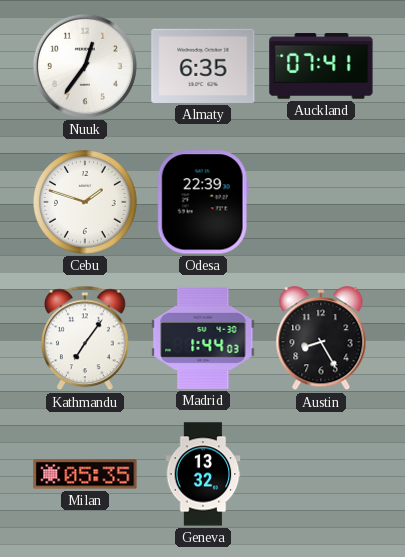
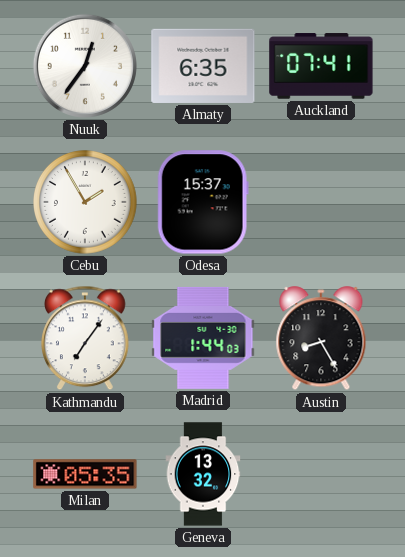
Cebu: 1:48 -> 1:55 (86, 203)
Odesa: 22:39 -> 15:37 (203, 202)
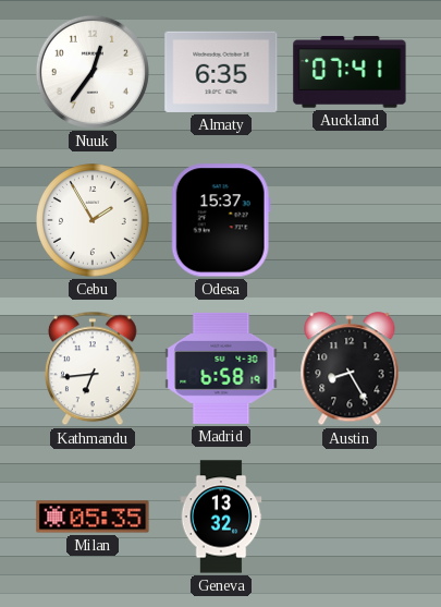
Kathmandu: 7:06 -> 6:44 (94, 368)
Madrid: 1:44 -> 6:58 (221, 368)
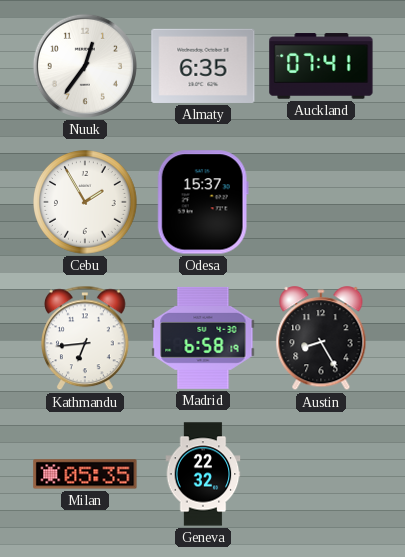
Geneva: 13:32 -> 22:32 (203, 474)
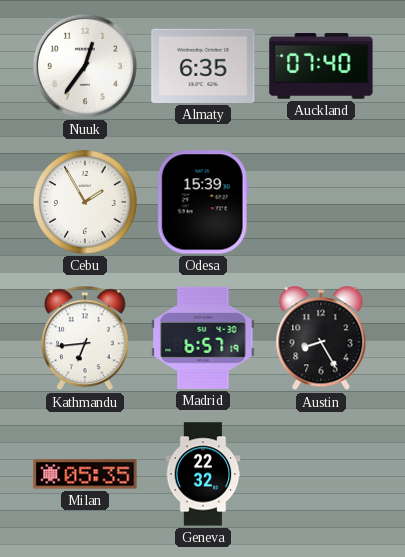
Auckland: 07:41 -> 07:40 (321, 66)
Odesa: 15:37 -> 15:39 (203, 202)
Madrid: 6:58 -> 6:57 (203, 338)
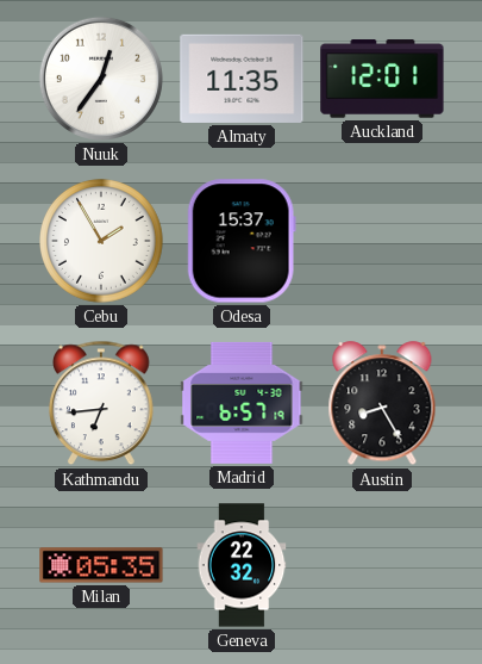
Almaty: 6:35 -> 11:35 (242, 79)
Auckland: 07:40 -> 12:01 (382, 79)
Odesa: 15:39 -> 15:37 (242, 241)
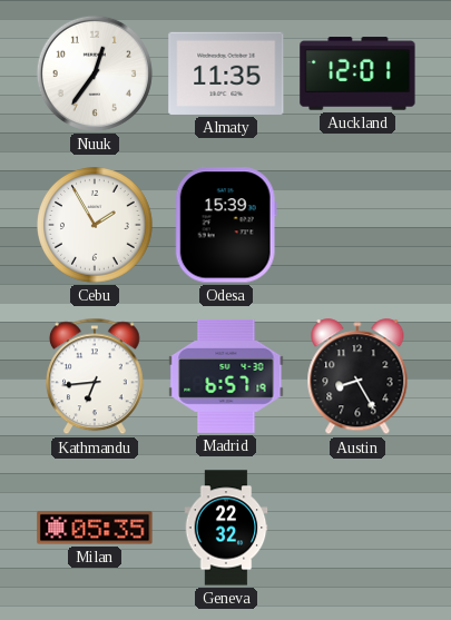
Odesa: 15:37 -> 15:39 (226, 225)
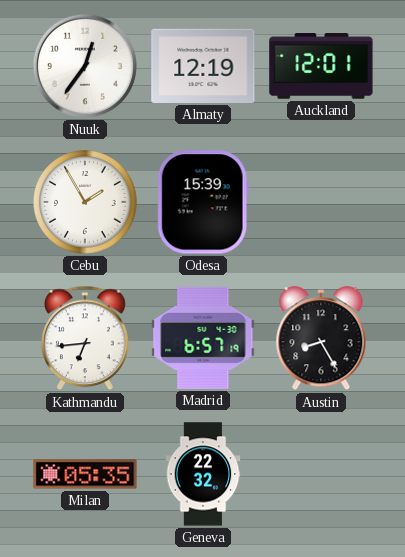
Almaty: 11:35 -> 12:19 (203, 66)
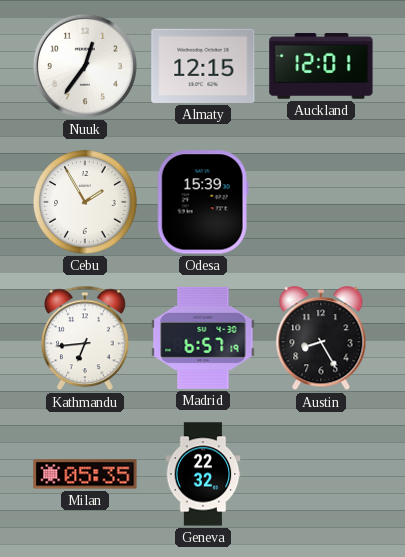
Almaty: 12:19 -> 12:15 (203, 66)
